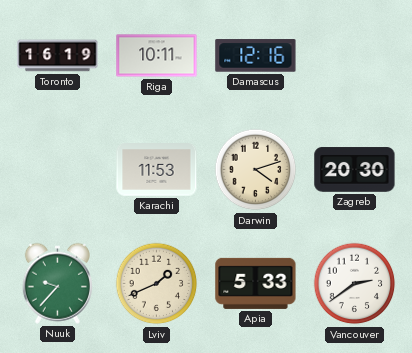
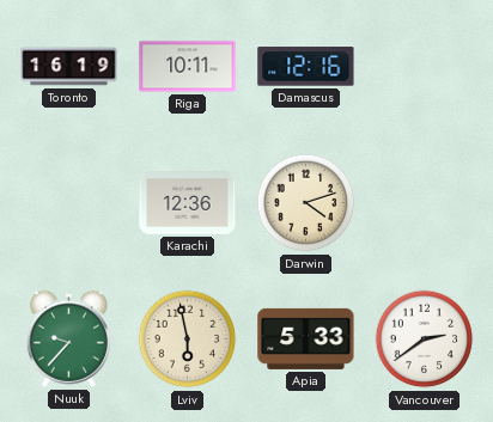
Karachi: 11:53 -> 12:36 (188, 203)
Zagreb: 20:30 -> none (355, 170)
Lviv: 1:41 -> 5:58 (188, 340)
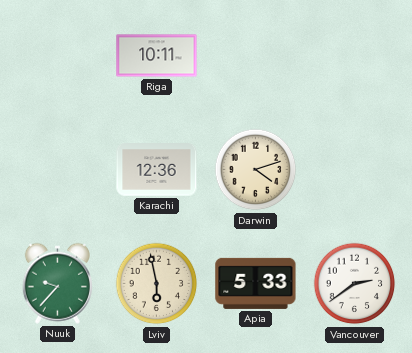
Toronto: 16:19 -> none (69, 67)
Damascus: 12:16 -> none (306, 67)
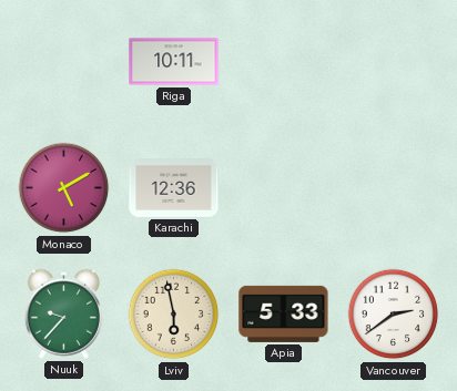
Monaco: none -> 5:10 (64, 188)
Darwin: 4:12 -> none (256, 170)
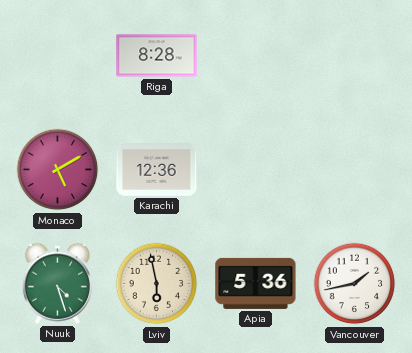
Riga: 10:11 -> 8:28 (157, 56)
Nuuk: 9:37 -> 4:27 (57, 283)
Apia: 5:33 -> 5:36 (256, 283)
Vancouver: 2:39 -> 1:43 (355, 284)
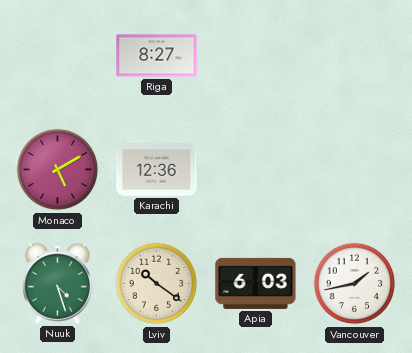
Riga: 8:28 -> 8:27 (157, 56)
Lviv: 5:58 -> 10:21 (157, 284)
Apia: 5:36 -> 6:03 (256, 283)
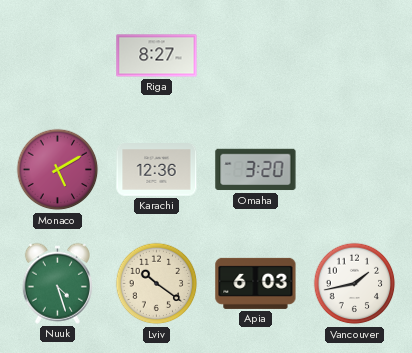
Omaha: none -> 3:20 (256, 170)
